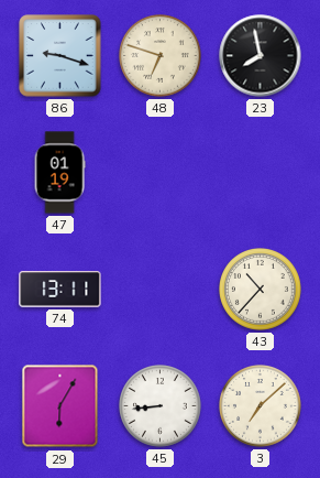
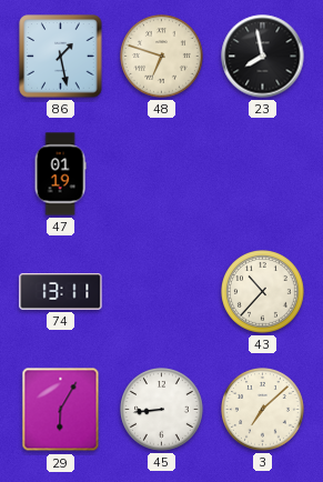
86: 9:18 -> 1:28 (61, 57)
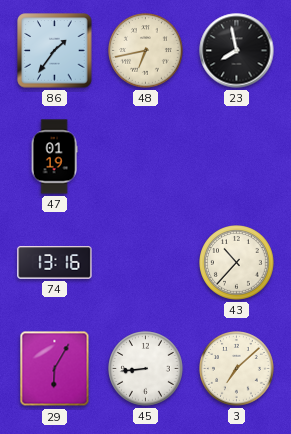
86: 1:28 -> 1:36 (55, 51)
48: 6:48 -> 6:43 (146, 51)
74: 13:11 -> 13:16 (55, 263)
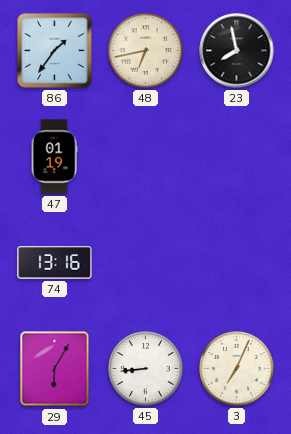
43: 10:37 -> none (237, 263)
3: 7:08 -> 7:04 (237, 369)
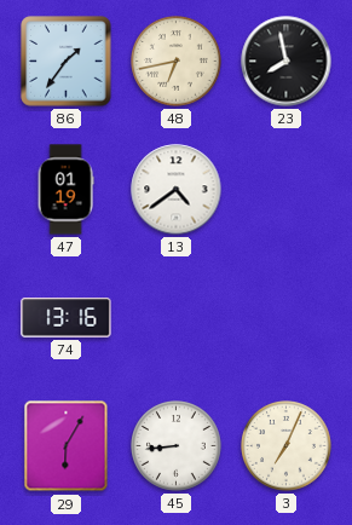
13: none -> 4:39 (177, 190)
